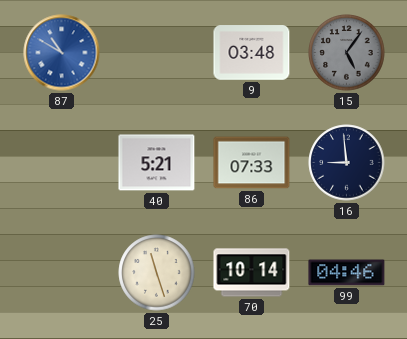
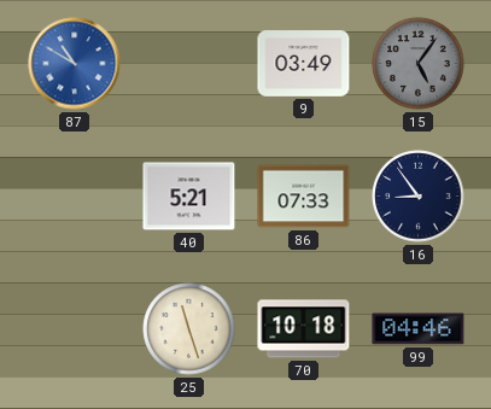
9: 03:48 -> 03:49 (304, 64)
16: 8:59 -> 8:54 (419, 197)
70: 10:14 -> 10:18 (304, 329)
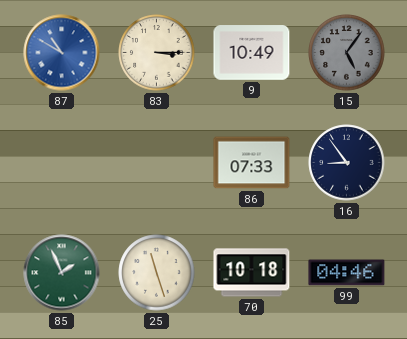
83: none -> 3:15 (157, 53)
9: 03:49 -> 10:49 (252, 53)
40: 5:21 -> none (189, 197)
85: none -> 1:56 (62, 273)
